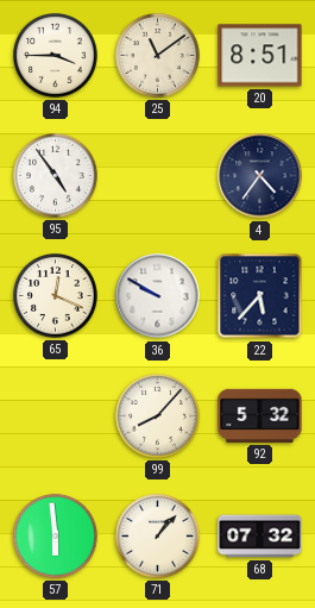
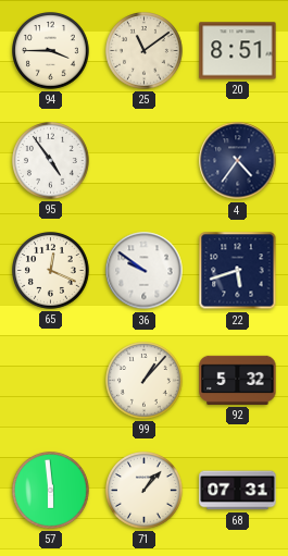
36: 9:50 -> 9:51 (145, 271)
22: 5:37 -> 5:42 (238, 271)
99: 8:07 -> 1:07 (145, 381)
68: 07:32 -> 07:31 (238, 491)
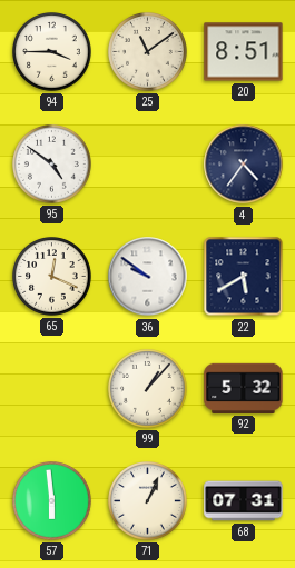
95: 4:54 -> 4:51 (52, 165)
22: 5:42 -> 5:40 (244, 277)
71: 1:07 -> 1:04 (148, 501)
